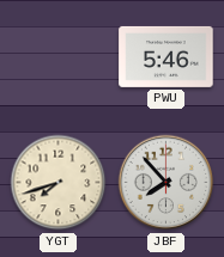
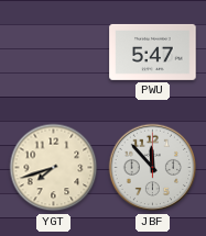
PWU: 5:46 -> 5:47 (153, 52)
JBF: 7:53 -> 11:53 (153, 168)
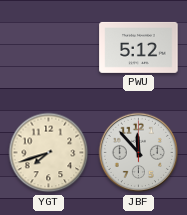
PWU: 5:47 -> 5:12 (139, 47)
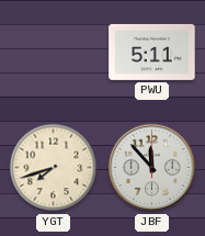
PWU: 5:12 -> 5:11 (152, 52)
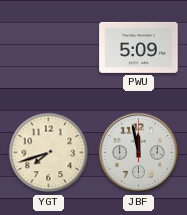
PWU: 5:11 -> 5:09 (139, 47)
JBF: 11:53 -> 11:58 (139, 153)
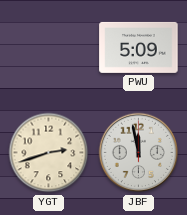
YGT: 7:42 -> 2:42 (49, 153)
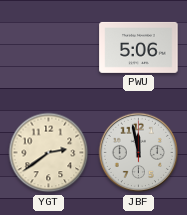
PWU: 5:09 -> 5:06 (139, 47)
YGT: 2:42 -> 2:39 (49, 153)
